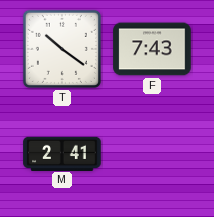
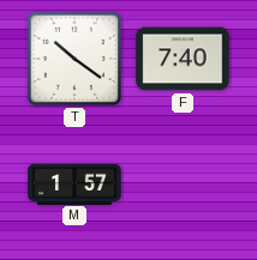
F: 7:43 -> 7:40 (183, 59)
M: 2:41 -> 1:57 (74, 183)
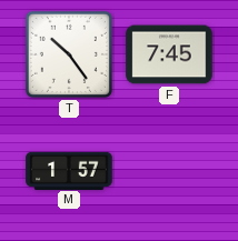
T: 10:21 -> 10:24 (69, 54)
F: 7:40 -> 7:45 (169, 54)
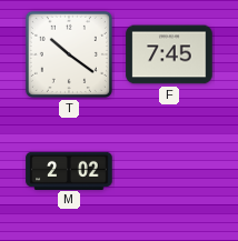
T: 10:24 -> 10:21 (69, 54)
M: 1:57 -> 2:02 (69, 170)
